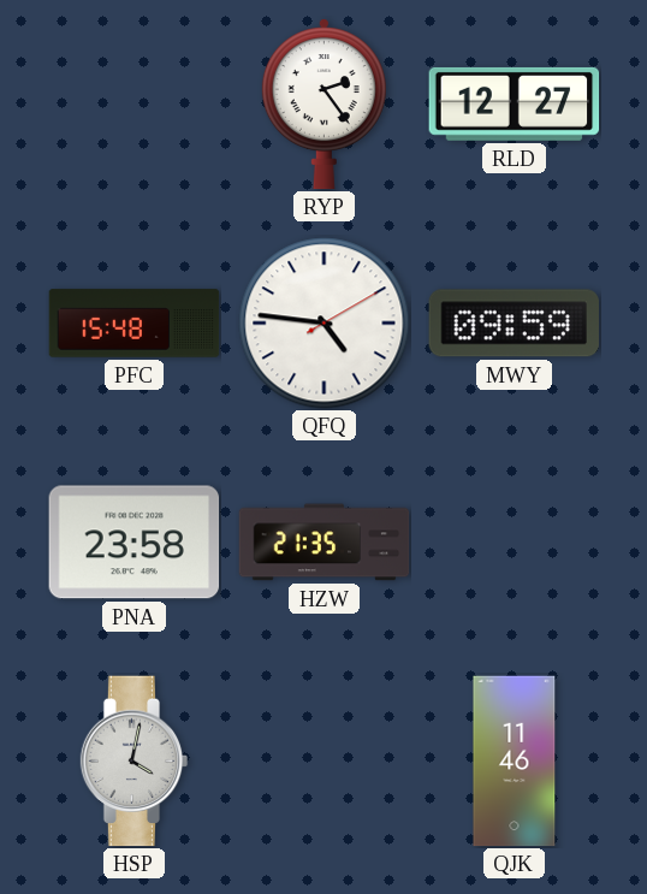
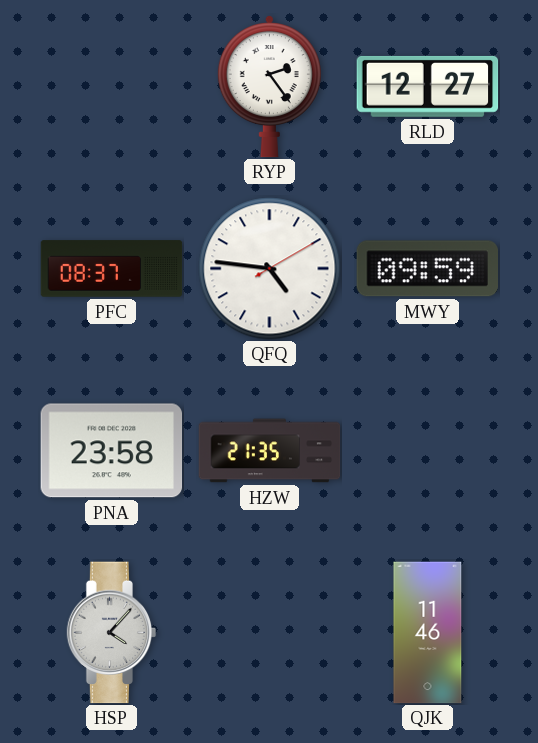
PFC: 15:48 -> 08:37 (112, 269)
HSP: 4:02 -> 4:07 (112, 633)
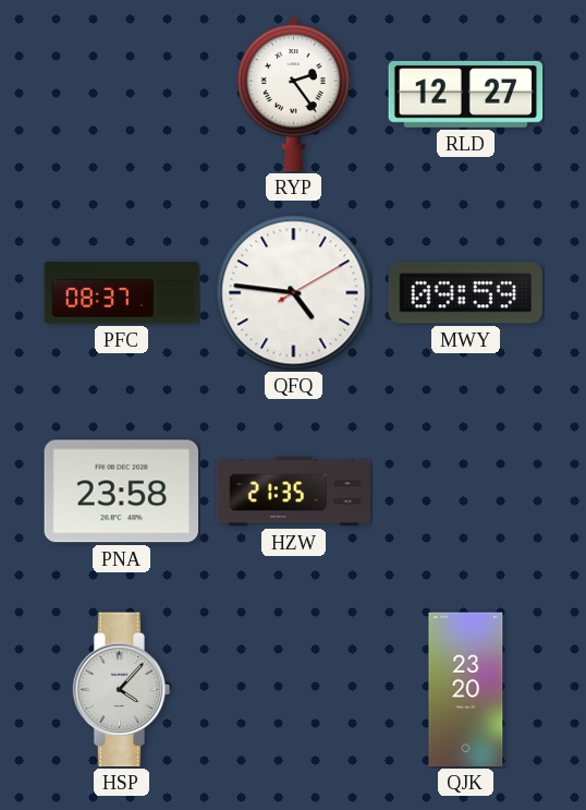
QJK: 11:46 -> 23:20 (466, 690)
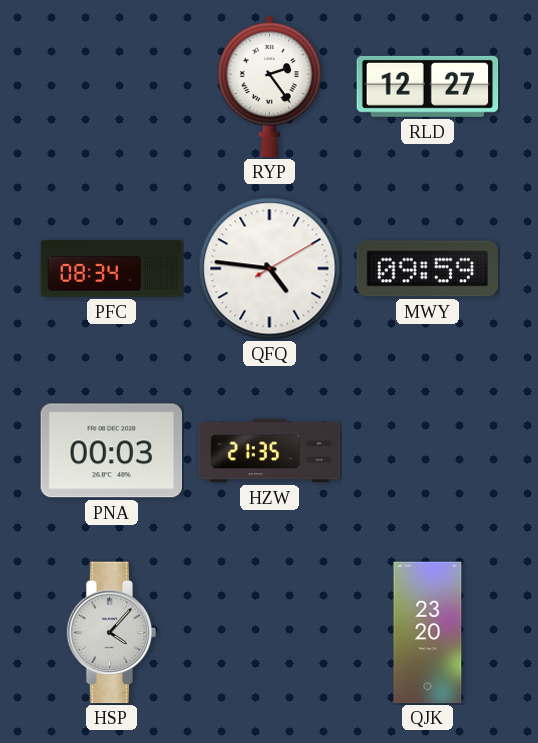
PFC: 08:37 -> 08:34 (112, 269)
PNA: 23:58 -> 00:03 (112, 451)
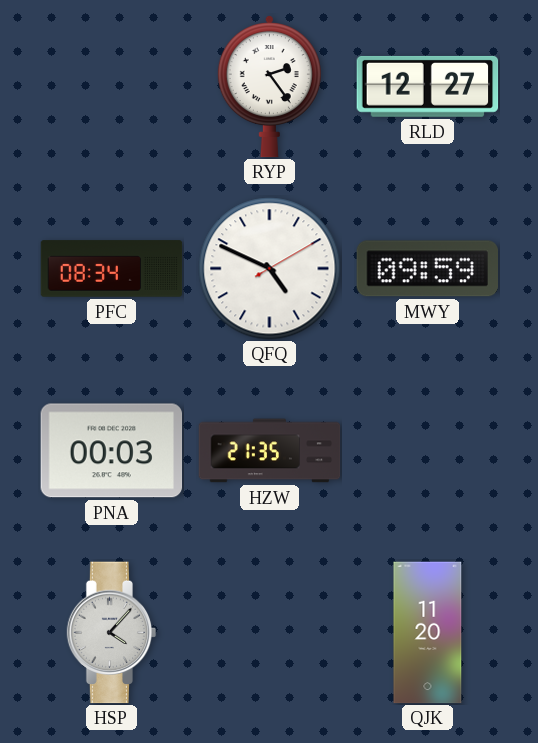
QFQ: 4:46 -> 4:49 (270, 269)
QJK: 23:20 -> 11:20 (428, 633)
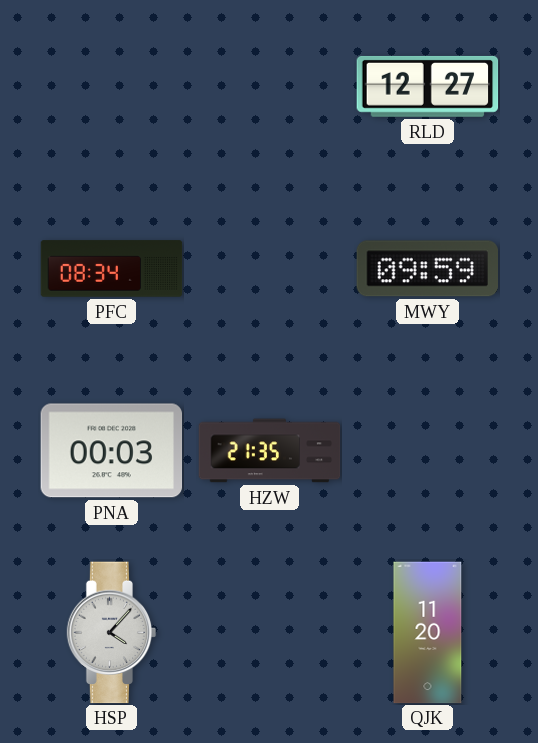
RYP: 2:24 -> none (269, 87)
QFQ: 4:49 -> none (270, 269)
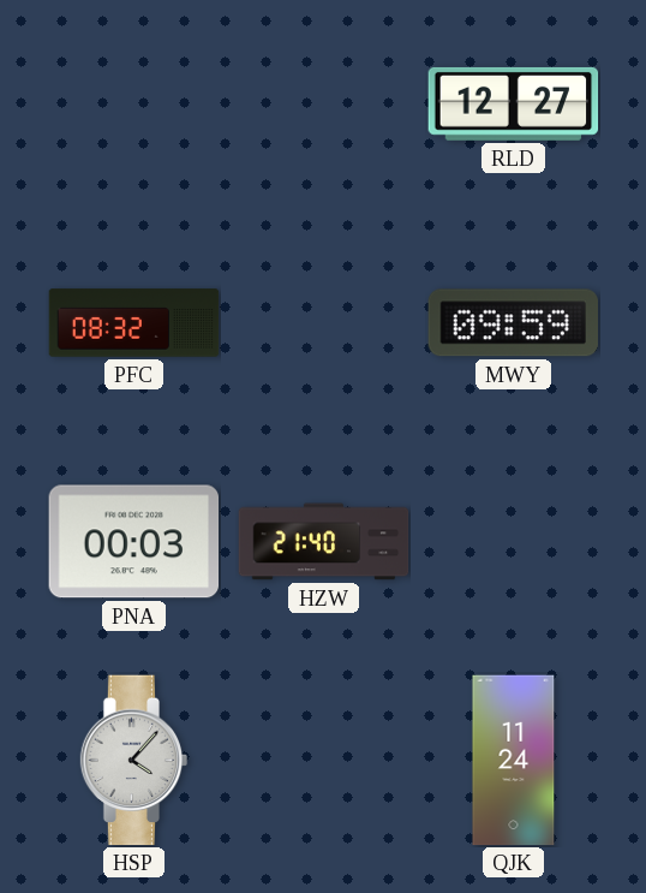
PFC: 08:34 -> 08:32 (134, 323)
HZW: 21:35 -> 21:40 (324, 542)
QJK: 11:20 -> 11:24 (514, 761)
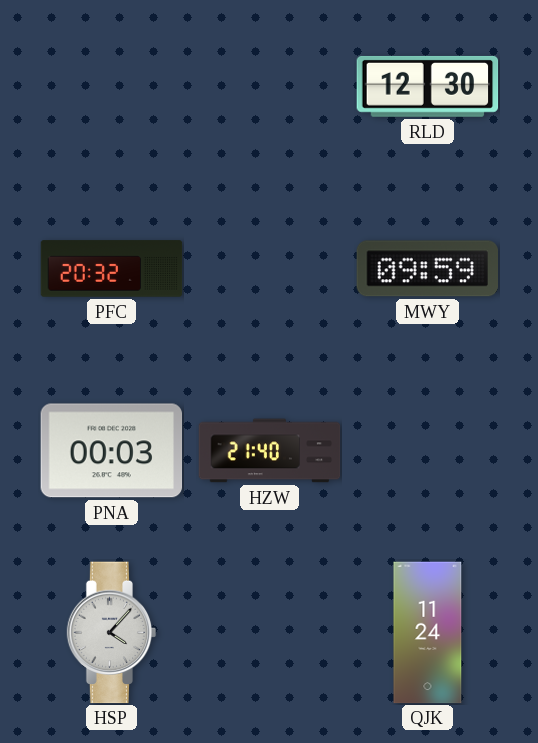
RLD: 12:27 -> 12:30 (428, 86)
PFC: 08:32 -> 20:32 (112, 269)
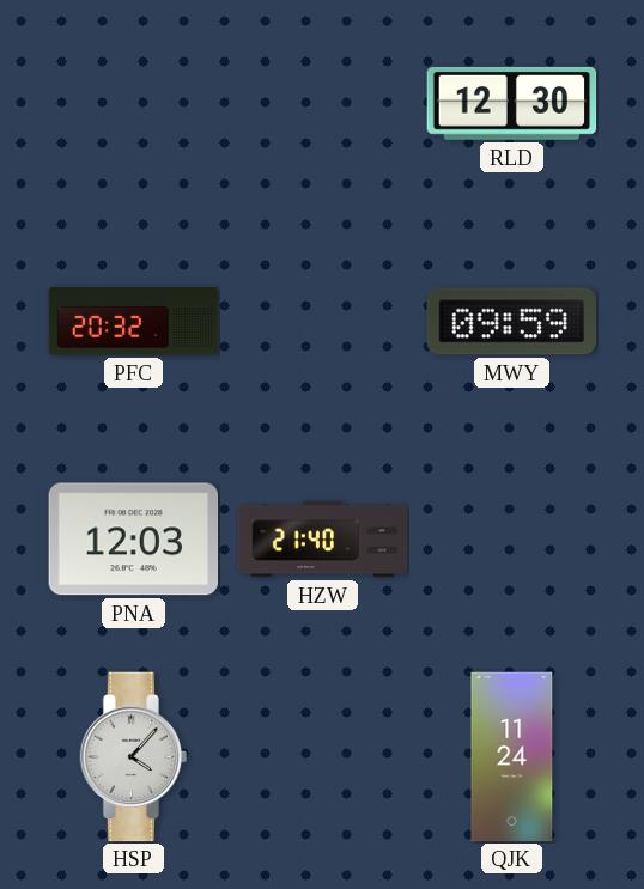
PNA: 00:03 -> 12:03 (134, 540)
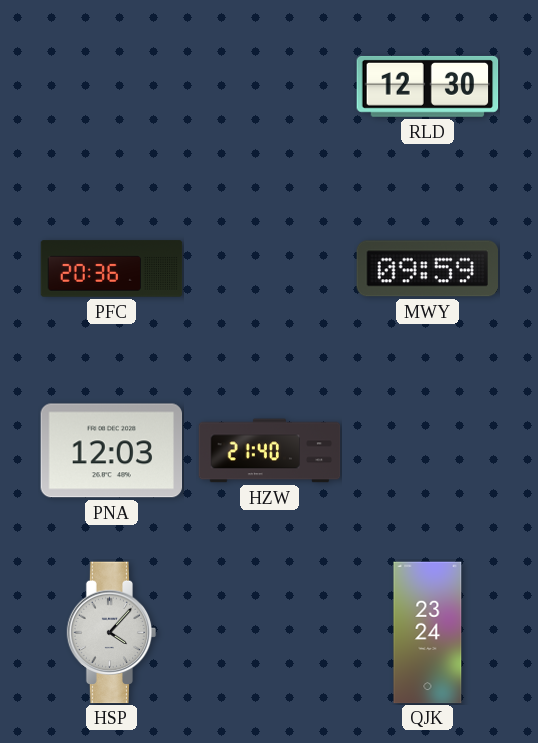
PFC: 20:32 -> 20:36 (112, 269)
QJK: 11:24 -> 23:24 (428, 633)
